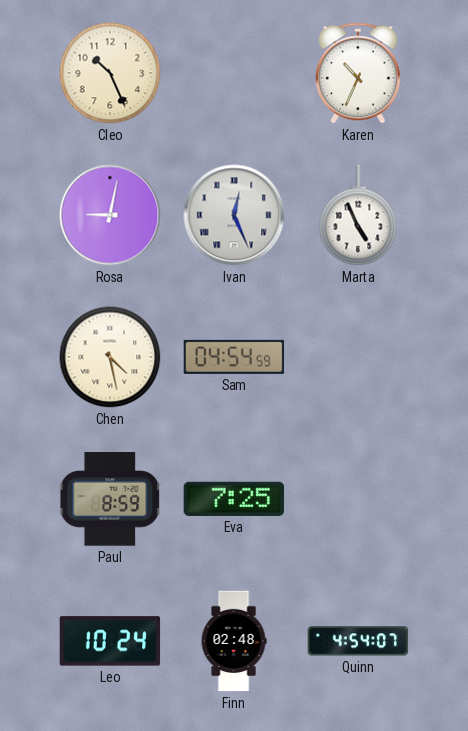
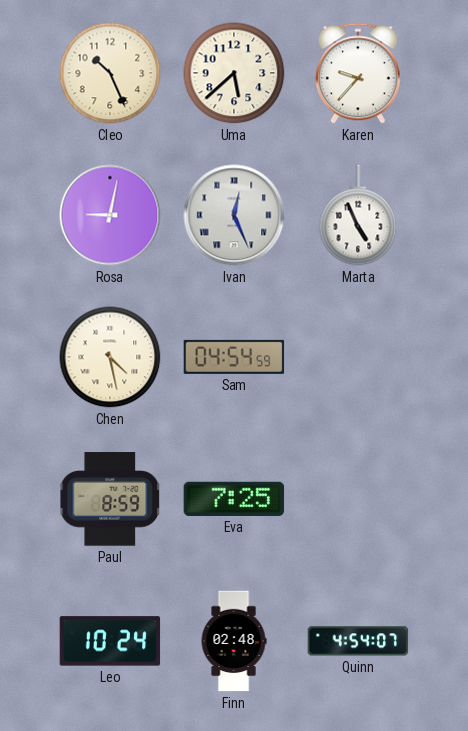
Uma: none -> 5:38 (234, 73)
Karen: 10:34 -> 9:37 (358, 73)
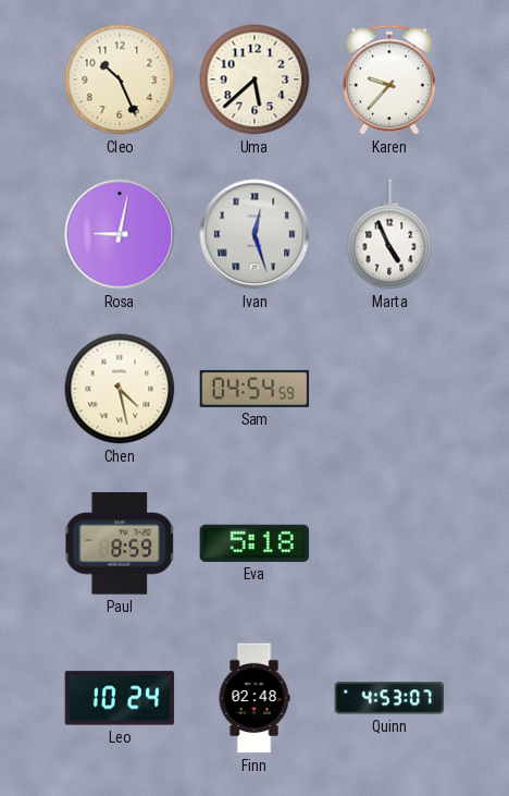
Ivan: 12:26 -> 12:27 (254, 234)
Eva: 7:25 -> 5:18 (254, 543)
Quinn: 4:54 -> 4:53 (389, 698)
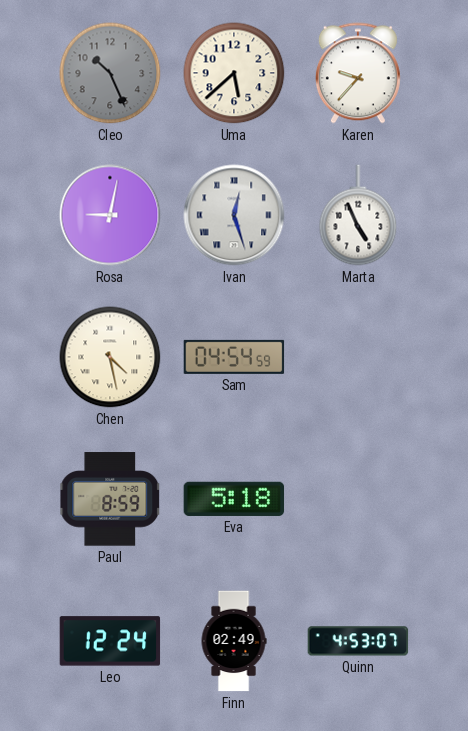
Cleo dial: cream -> grey (110, 73)
Leo: 10:24 -> 12:24 (110, 641)
Finn: 02:48 -> 02:49 (234, 641)
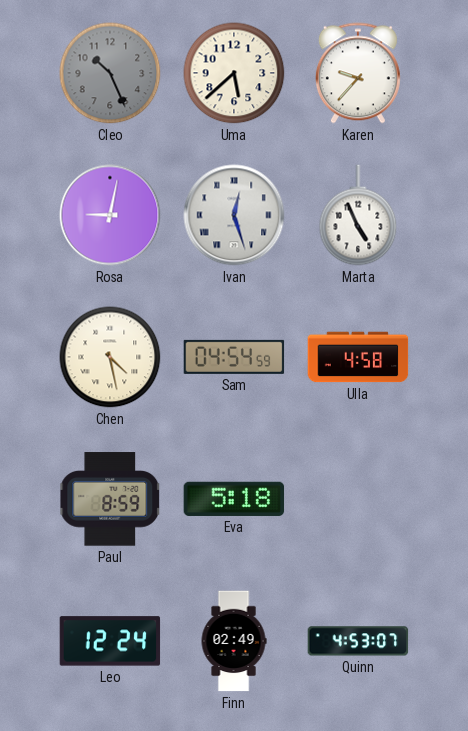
Ulla: none -> 4:58 (358, 357)
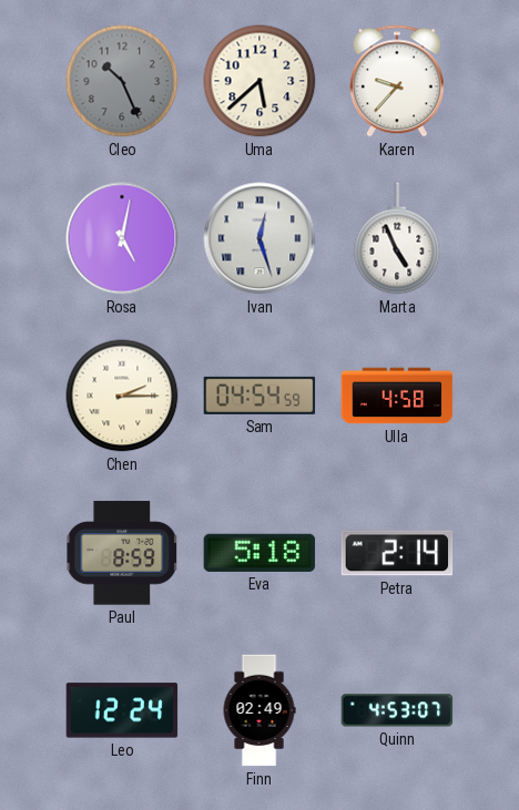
Rosa: 9:02 -> 5:02 (122, 238)
Chen: 4:28 -> 2:15 (122, 396)
Petra: none -> 2:14 (397, 553)
